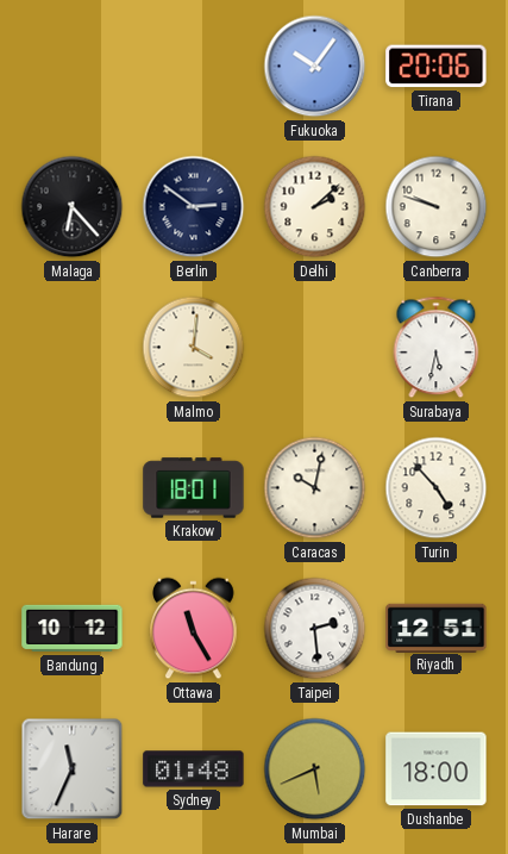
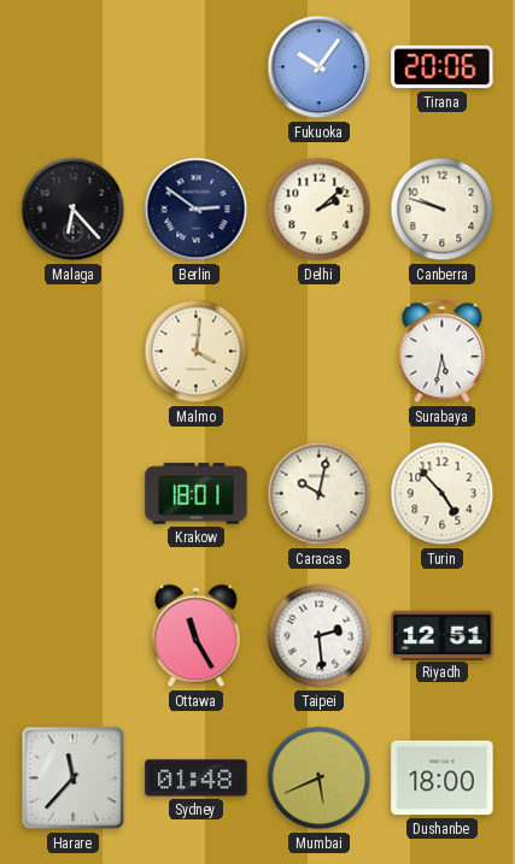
Bandung: 10:12 -> none (73, 629)
Harare: 11:34 -> 11:37 (74, 778)
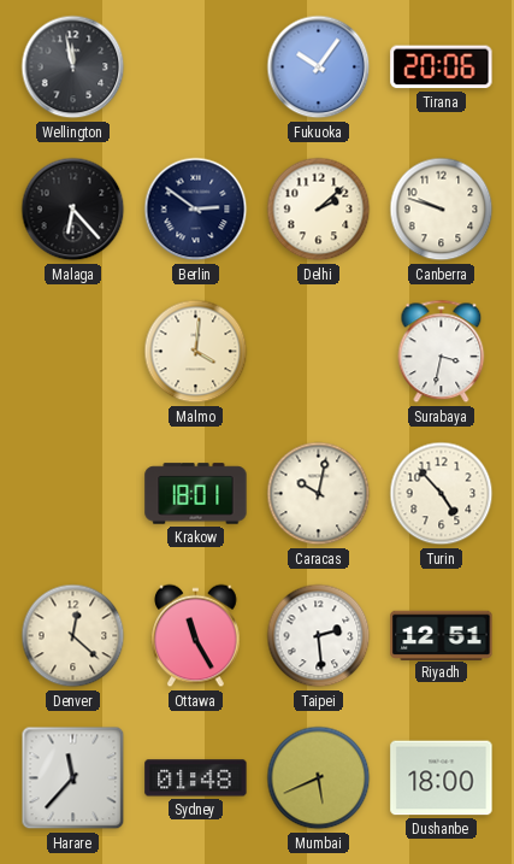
Wellington: none -> 11:58 (73, 67)
Surabaya: 5:32 -> 3:32 (442, 352)
Denver: none -> 12:22 (73, 636)
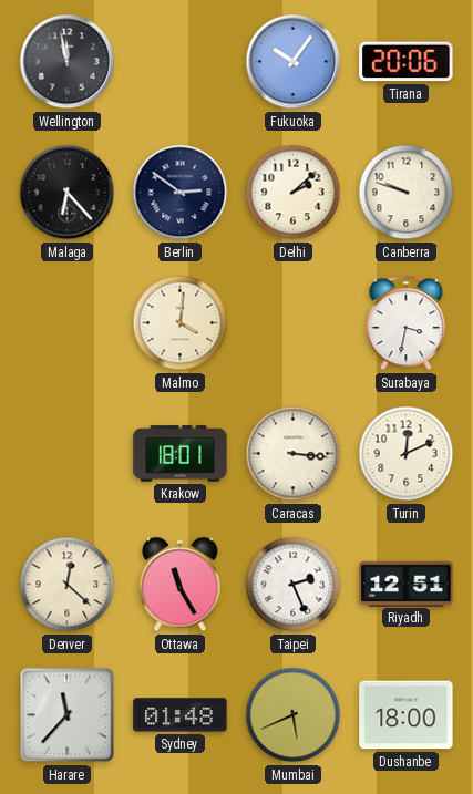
Caracas: 10:02 -> 3:16 (294, 454)
Turin: 4:53 -> 12:11 (407, 454)
Taipei: 2:29 -> 2:26 (294, 585)
